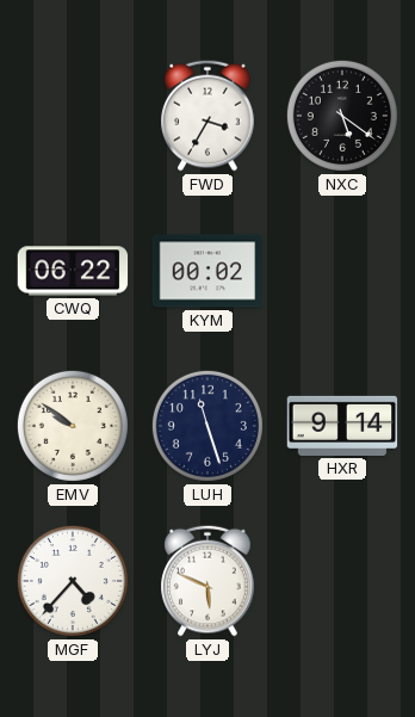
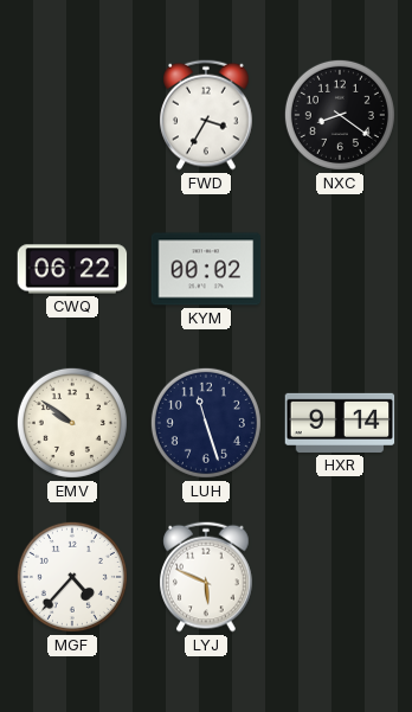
NXC: 5:21 -> 8:21 (340, 115)
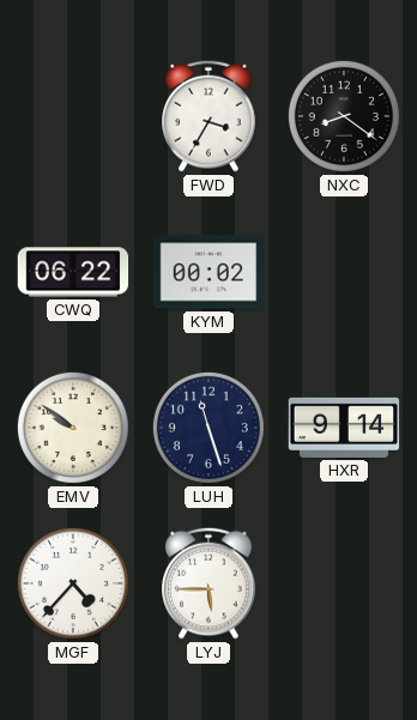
LYJ: 5:49 -> 5:45 (208, 583)
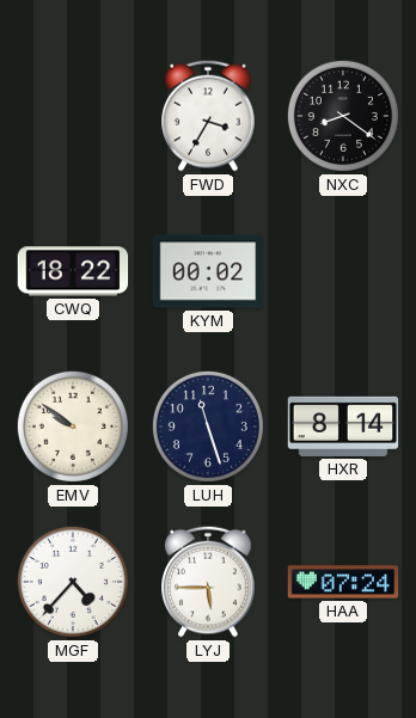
CWQ: 06:22 -> 18:22 (73, 271)
HXR: 9:14 -> 8:14 (343, 426)
HAA: none -> 07:24 (343, 582)
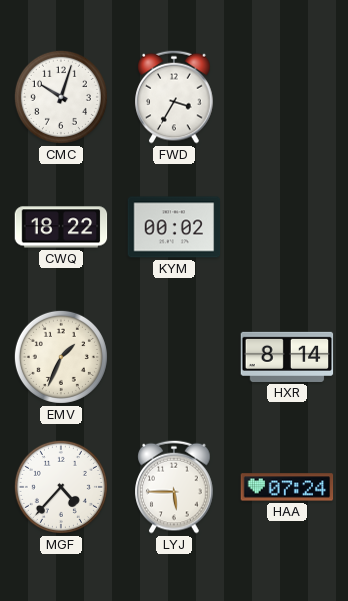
CMC: none -> 10:03 (61, 97)
NXC: 8:21 -> none (343, 116)
EMV: 9:51 -> 1:34 (61, 357)
LUH: 11:27 -> none (208, 426)
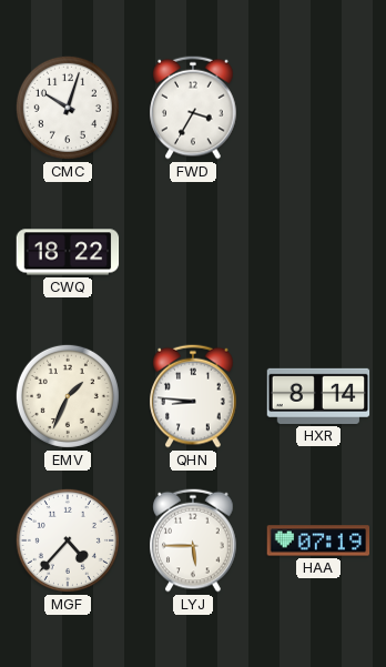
KYM: 00:02 -> none (174, 227)
QHN: none -> 8:46 (193, 396)
HAA: 07:24 -> 07:19 (318, 540)
